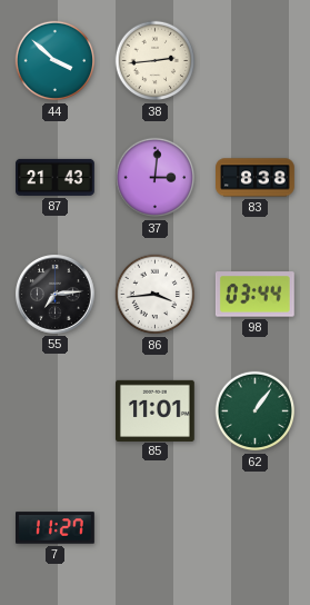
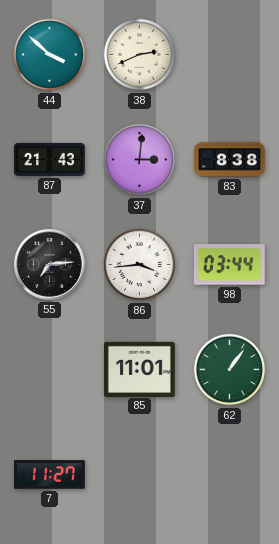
38: 2:44 -> 2:41 (140, 55)
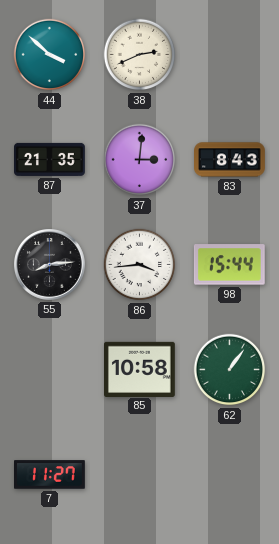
87: 21:43 -> 21:35 (50, 159)
83: 8:38 -> 8:43 (230, 160)
55: 7:14 -> 8:14 (50, 265)
98: 03:44 -> 15:44 (229, 265)
85: 11:01 -> 10:58 (140, 369)
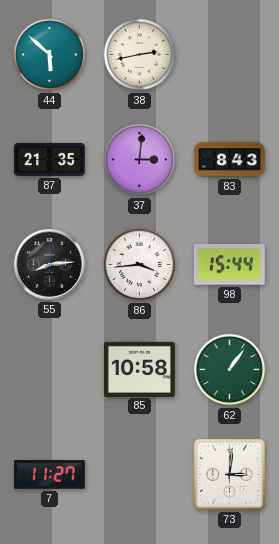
44: 3:52 -> 5:52 (50, 55)
38: 2:41 -> 2:43 (140, 55)
73: none -> 3:01 (229, 474)
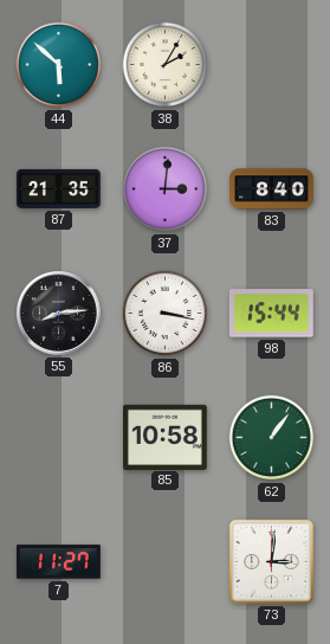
38: 2:43 -> 2:05 (166, 65)
83: 8:43 -> 8:40 (272, 189)
86: 3:44 -> 3:17 (166, 314)
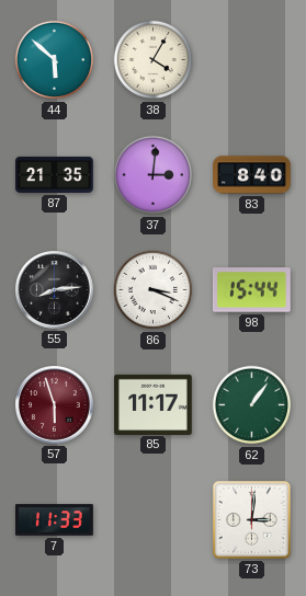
38: 2:05 -> 4:05 (154, 60)
86: 3:17 -> 3:19 (154, 290)
57: none -> 5:57 (55, 405)
85: 10:58 -> 11:17 (154, 404)
7: 11:27 -> 11:33 (55, 520)
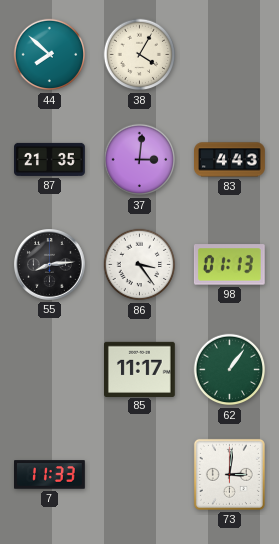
44: 5:52 -> 7:52 (50, 55)
83: 8:40 -> 4:43 (230, 160)
86: 3:19 -> 3:24 (140, 265)
98: 15:44 -> 01:13 (229, 265)
57: 5:57 -> none (55, 405)
